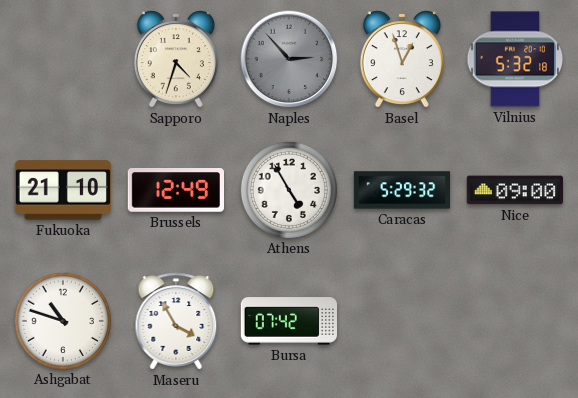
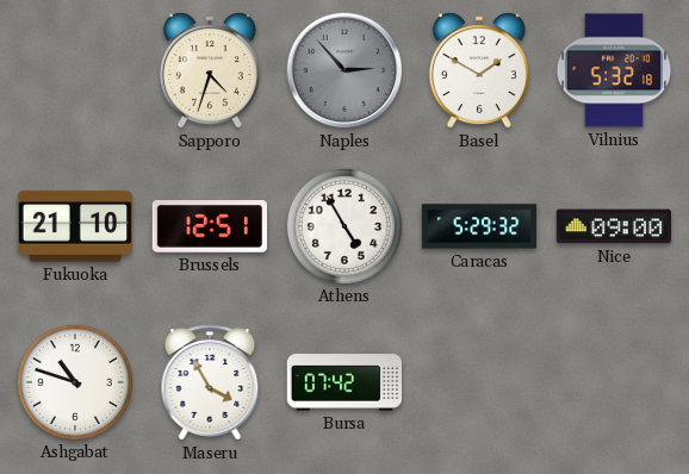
Basel: 12:57 -> 1:50 (479, 70)
Brussels: 12:49 -> 12:51 (209, 227)
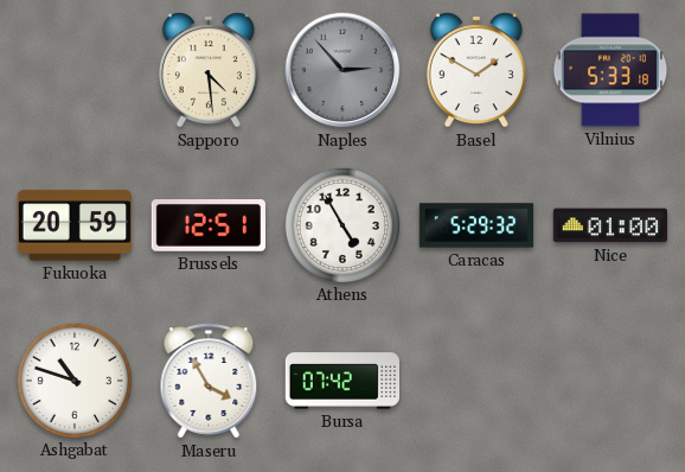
Sapporo: 4:33 -> 4:29 (209, 70)
Vilnius: 5:32 -> 5:33 (610, 70)
Fukuoka: 21:10 -> 20:59 (73, 225)
Nice: 09:00 -> 01:00 (609, 225)
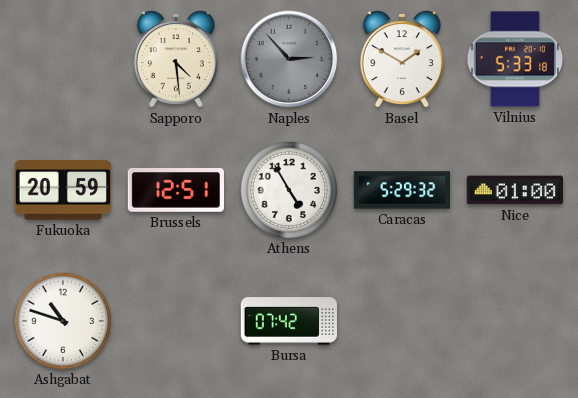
Maseru: 3:55 -> none (209, 381)
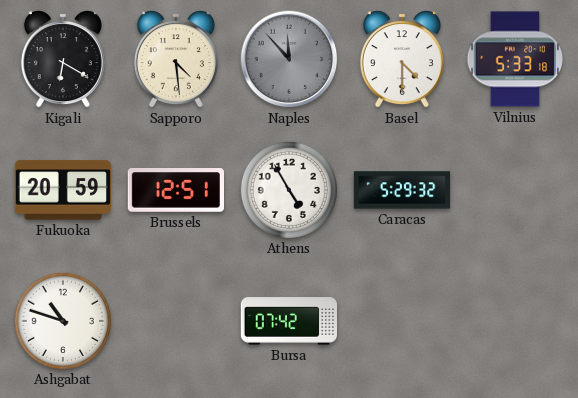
Kigali: none -> 6:20 (63, 59)
Naples: 2:53 -> 11:53 (289, 59)
Basel: 1:50 -> 4:30 (402, 59)
Nice: 01:00 -> none (514, 190)
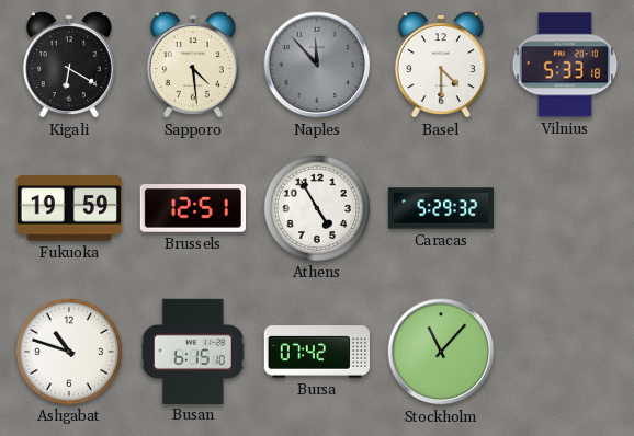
Fukuoka: 20:59 -> 19:59 (68, 208)
Busan: none -> 6:15 (193, 351)
Stockholm: none -> 11:07 (441, 352)
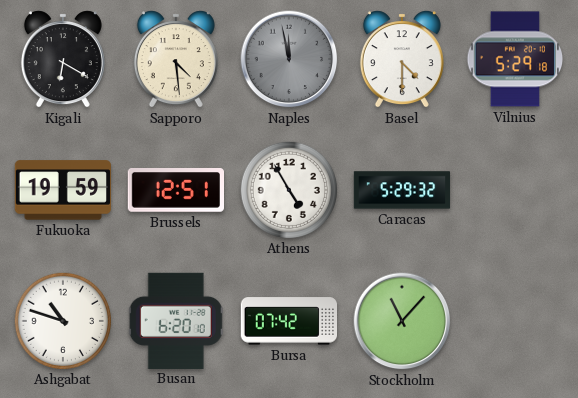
Naples: 11:53 -> 11:58 (289, 59)
Vilnius: 5:33 -> 5:29 (515, 59)
Busan: 6:15 -> 6:20 (176, 320)
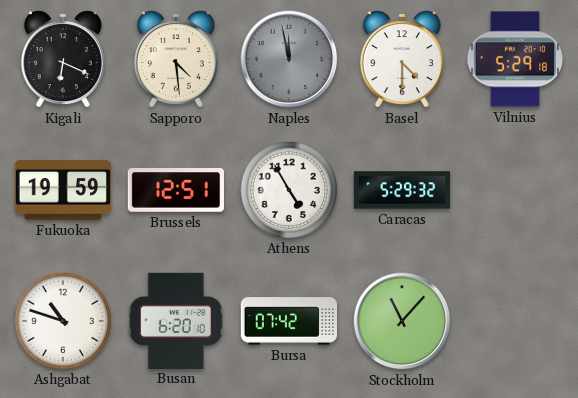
Kigali: 6:20 -> 6:19 (63, 59)
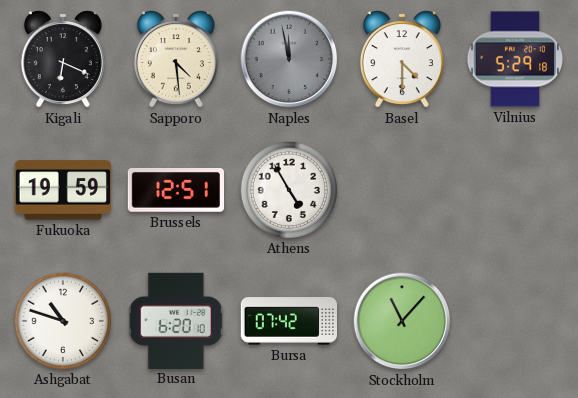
Caracas: 5:29 -> none (402, 190)
